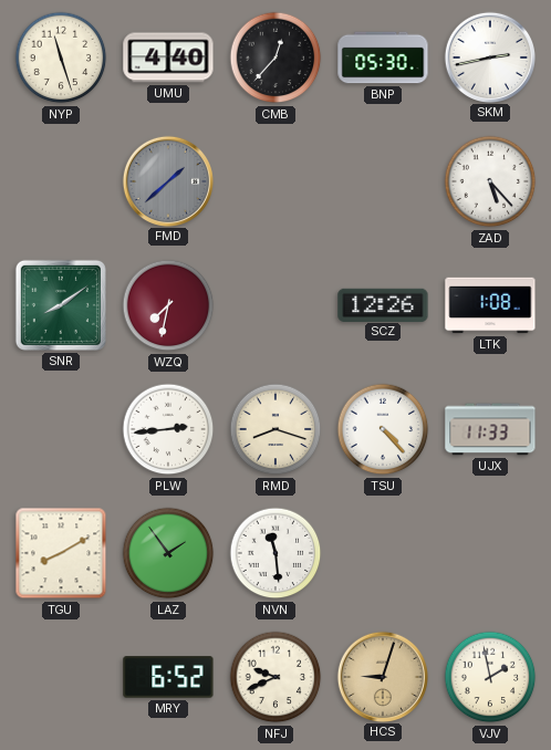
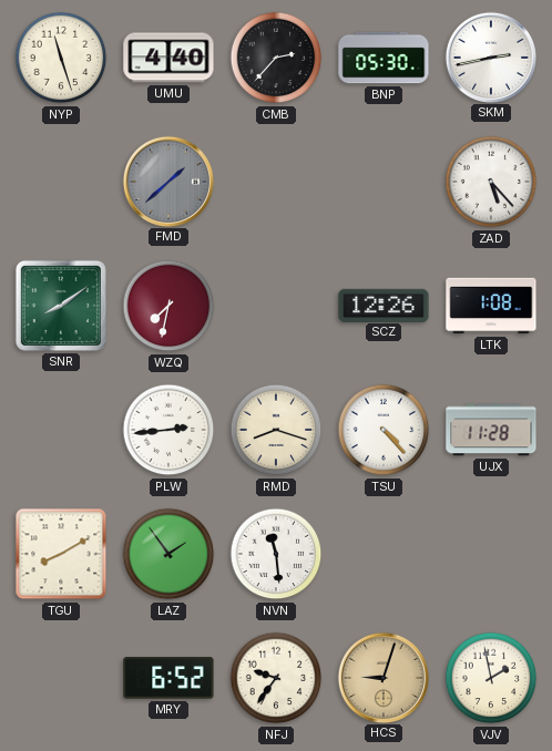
CMB: 12:37 -> 2:37 (276, 58)
UJX: 11:33 -> 11:28 (491, 430)
NFJ: 9:41 -> 9:36 (276, 678)
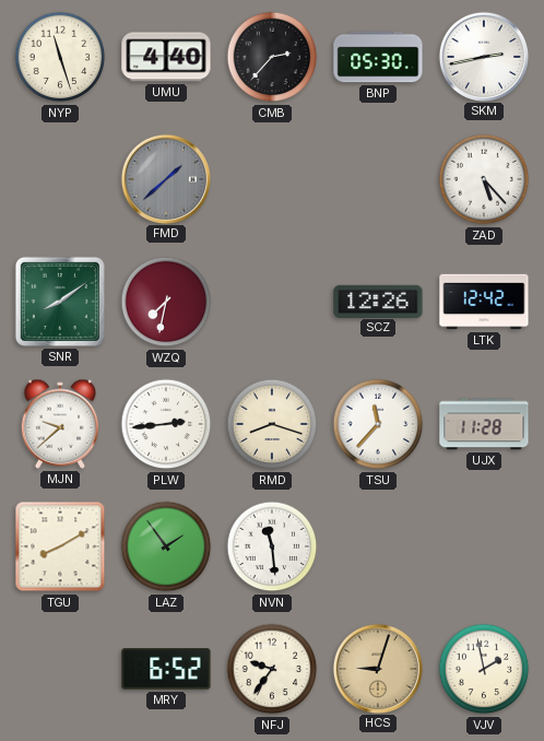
LTK: 1:08 -> 12:42 (484, 302)
MJN: none -> 9:38 (60, 424)
TSU: 4:23 -> 11:37 (378, 424)
